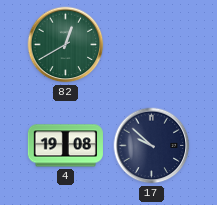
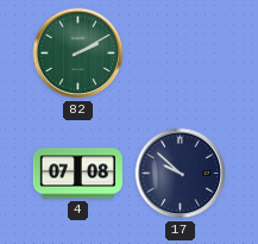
82: 12:40 -> 2:10 (78, 54)
4: 19:08 -> 07:08 (77, 174)
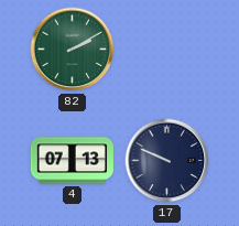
4: 07:08 -> 07:13 (72, 161)
17: 9:52 -> 9:49 (167, 161)
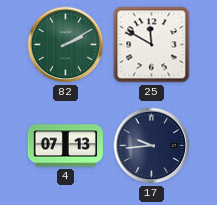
25: none -> 11:50 (152, 45)
17: 9:49 -> 9:44 (152, 146)
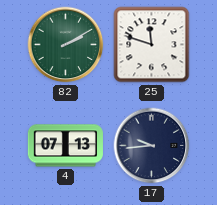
25: 11:50 -> 11:48 (152, 45)
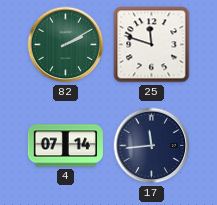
4: 07:13 -> 07:14 (65, 146)
17: 9:44 -> 11:44 (152, 146)
